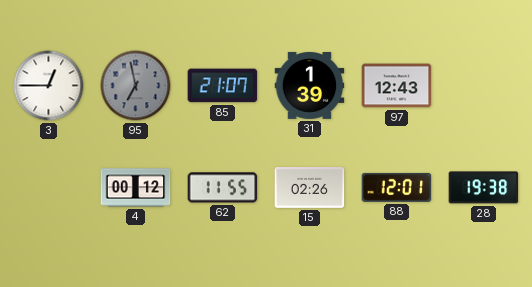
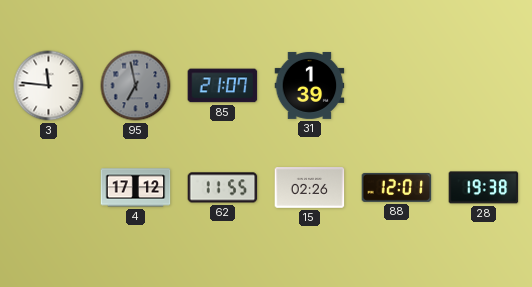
3: 12:45 -> 11:46 (49, 86)
97: 12:43 -> none (397, 86)
4: 00:12 -> 17:12 (136, 188)
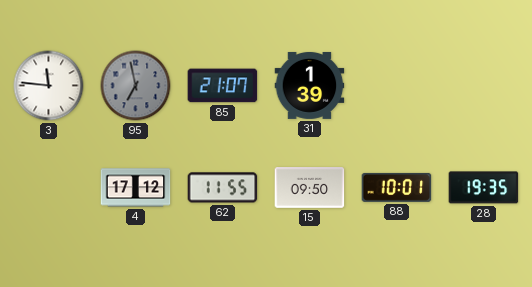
15: 02:26 -> 09:50 (310, 188)
88: 12:01 -> 10:01 (397, 187)
28: 19:38 -> 19:35 (484, 188)
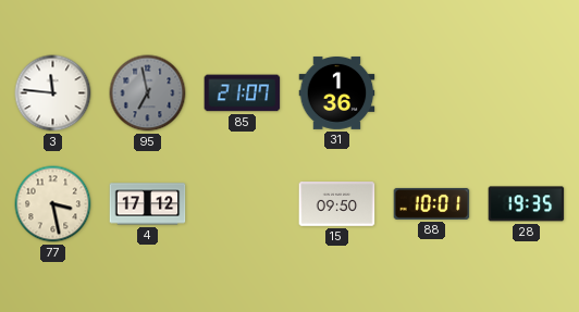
31: 1:39 -> 1:36 (337, 92)
77: none -> 3:28 (53, 204)
62: 11:55 -> none (223, 188)
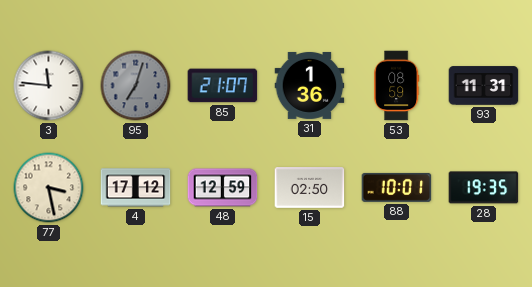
95: 6:58 -> 7:03 (136, 86)
53: none -> 08:59 (397, 86)
93: none -> 11:31 (484, 86)
48: none -> 12:59 (223, 188)
15: 09:50 -> 02:50 (310, 188)
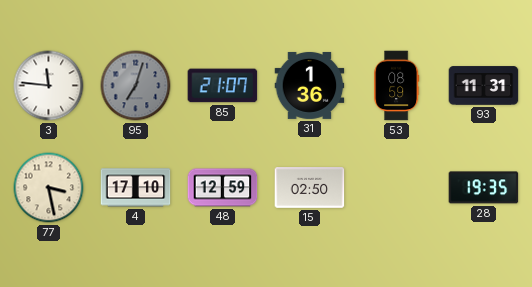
4: 17:12 -> 17:10 (136, 188)
88: 10:01 -> none (397, 187)
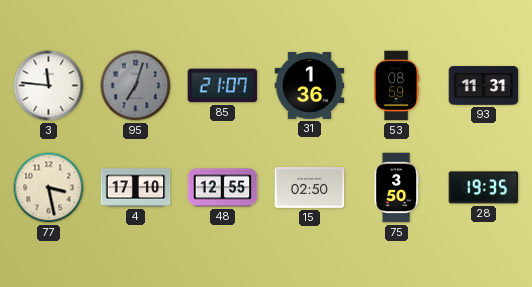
48: 12:59 -> 12:55 (223, 188)
75: none -> 3:50 (396, 188)
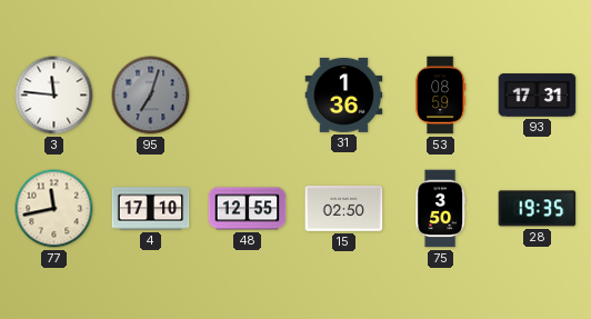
85: 21:07 -> none (223, 86)
93: 11:31 -> 17:31 (538, 96)
77: 3:28 -> 11:43 (54, 209)
